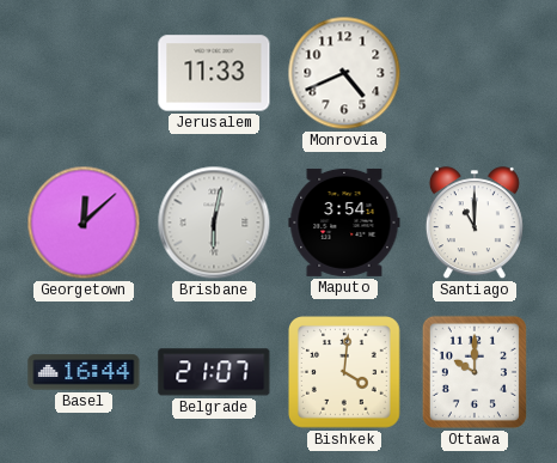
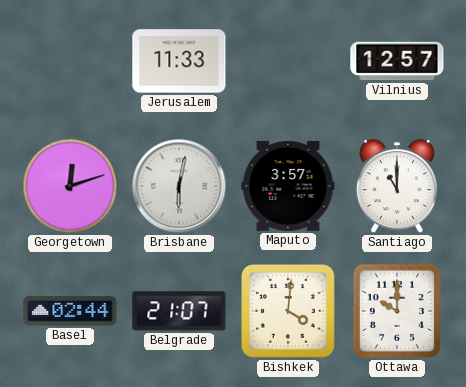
Monrovia: 4:41 -> none (344, 73)
Vilnius: none -> 12:57 (397, 61)
Georgetown: 12:08 -> 12:12 (70, 186)
Maputo: 3:54 -> 3:57 (288, 186)
Basel: 16:44 -> 02:44 (70, 311)
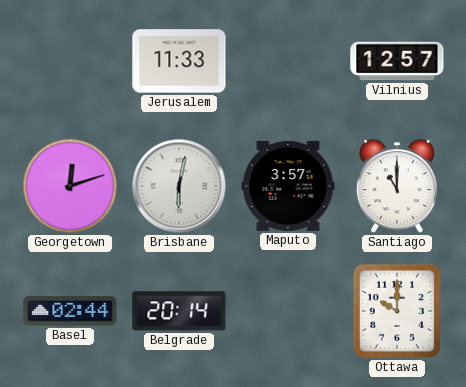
Belgrade: 21:07 -> 20:14 (179, 311)
Bishkek: 4:01 -> none (289, 312)
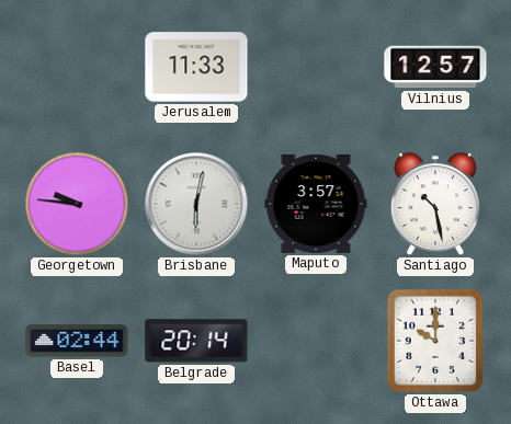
Georgetown: 12:12 -> 9:46 (77, 204)
Santiago: 11:00 -> 10:28 (435, 205)
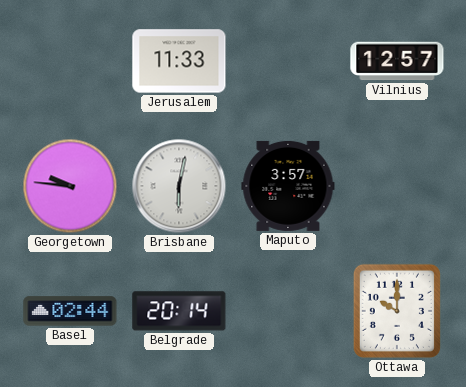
Santiago: 10:28 -> none (435, 205)
